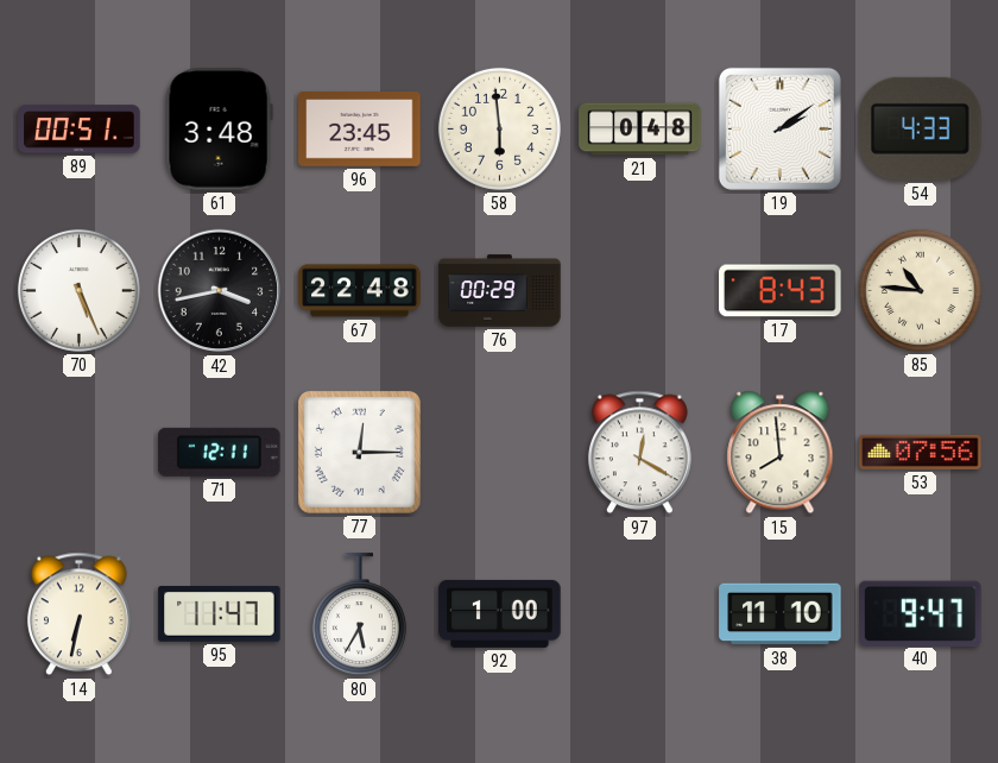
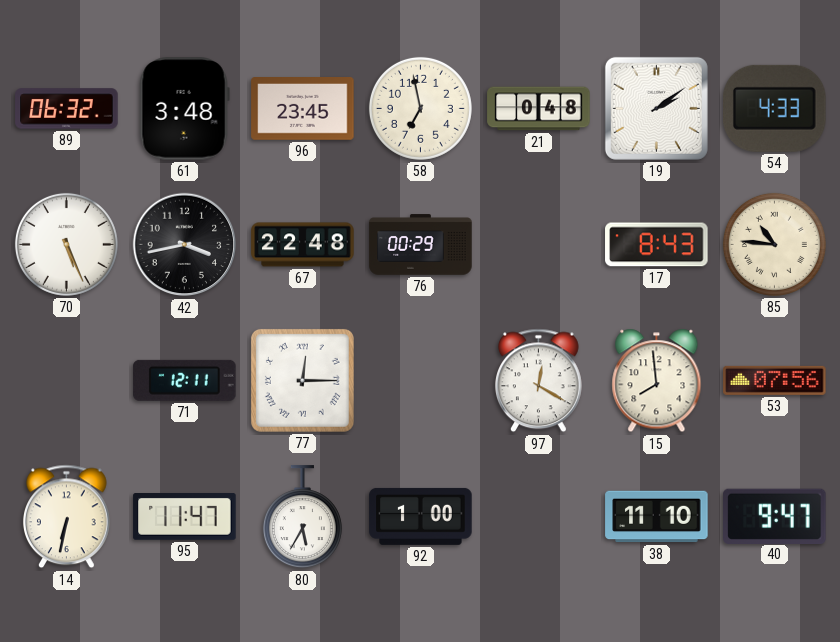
89: 00:51 -> 06:32 (67, 109)
58: 5:59 -> 6:58 (420, 108)
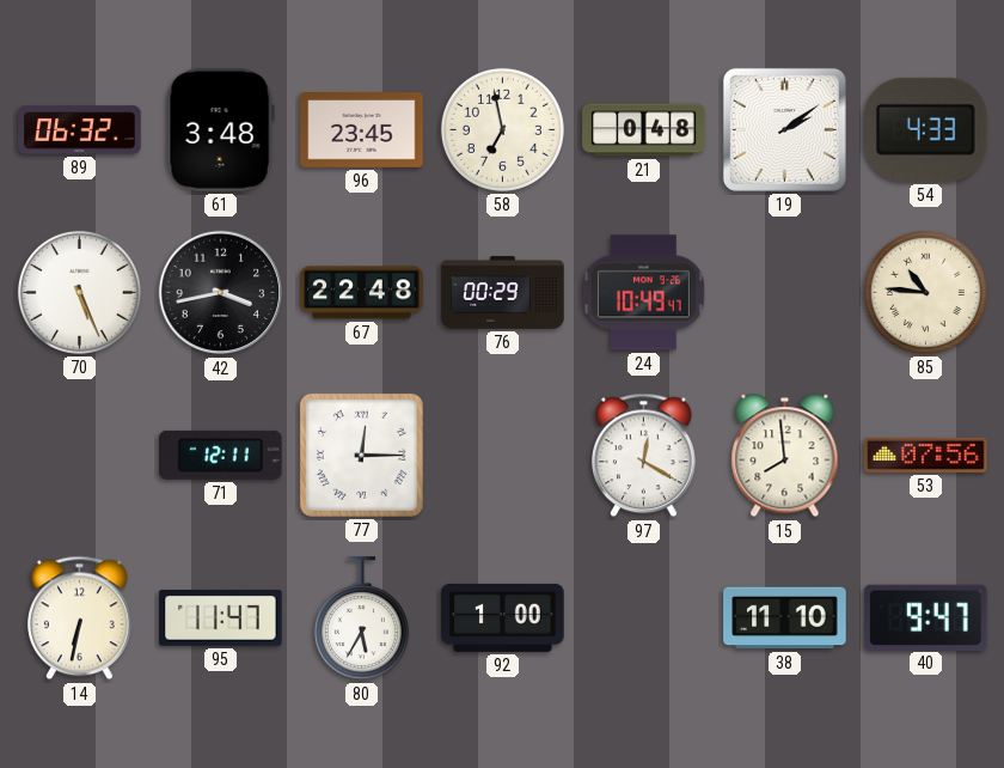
24: none -> 10:49 (643, 293)
17: 8:43 -> none (657, 245)
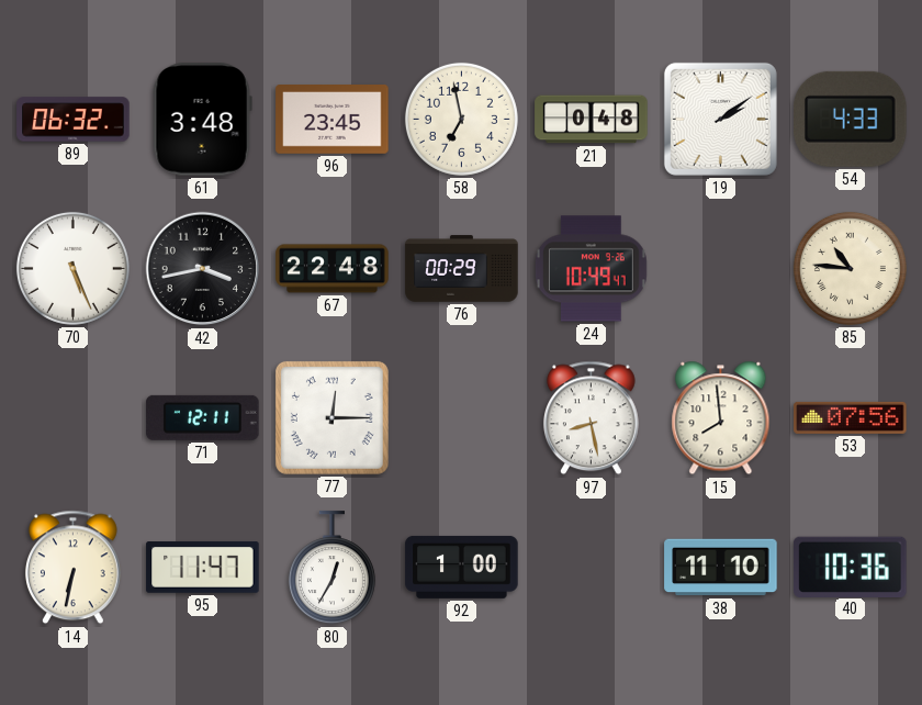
97: 12:20 -> 8:28 (591, 418)
80: 5:35 -> 12:35 (331, 568)
40: 9:47 -> 10:36 (851, 567)
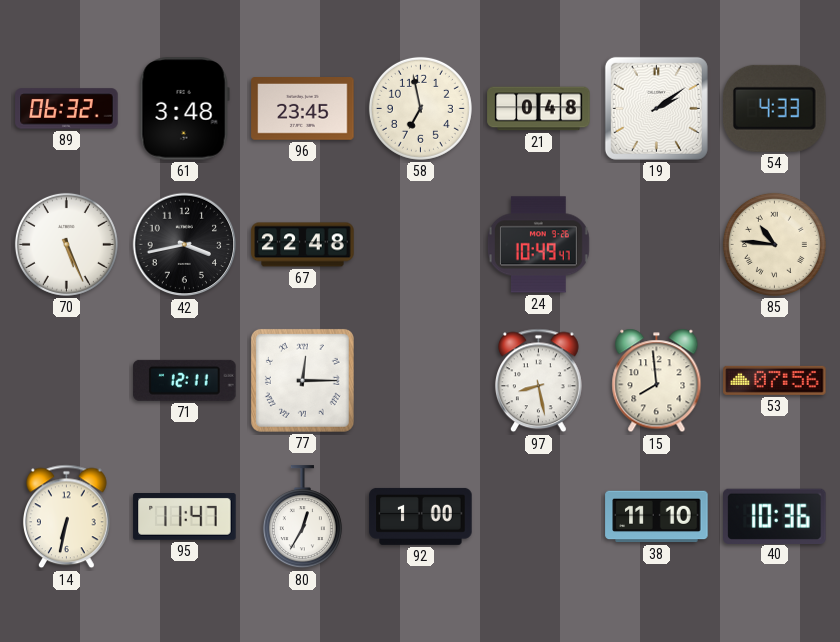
76: 00:29 -> none (462, 269)
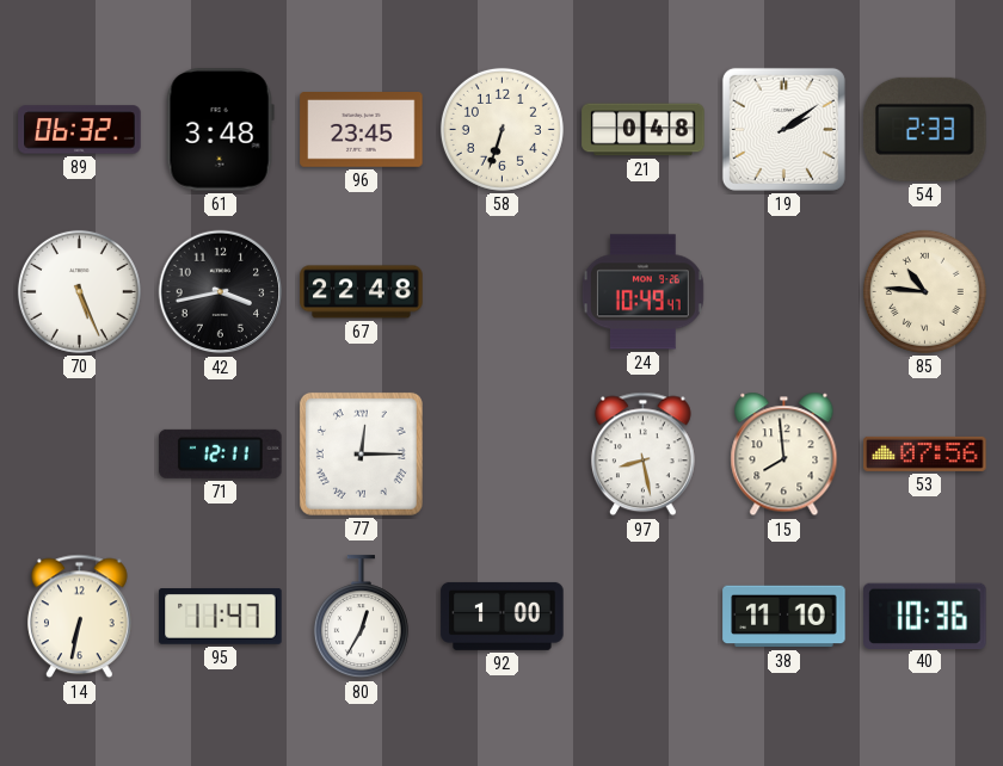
58: 6:58 -> 6:33 (501, 129)
54: 4:33 -> 2:33 (925, 129)
